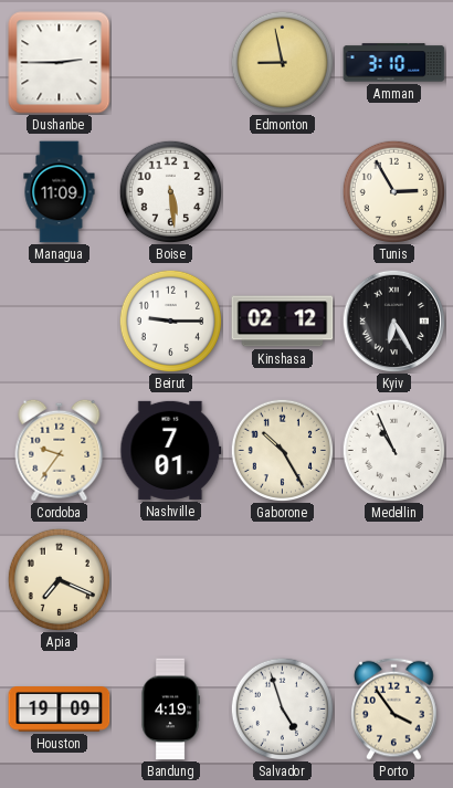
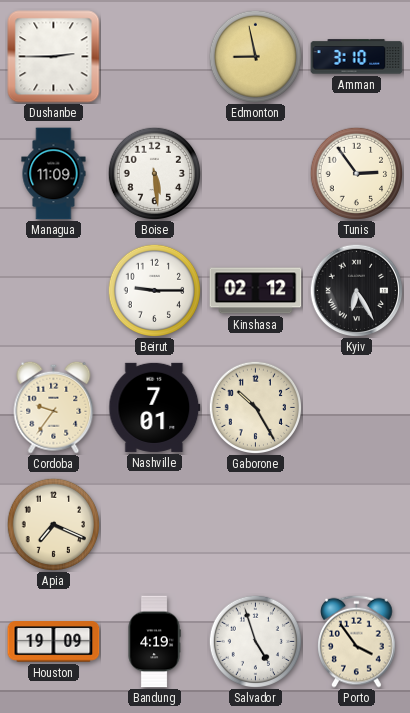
Tunis: 2:55 -> 2:54 (356, 173)
Medellin: 10:56 -> none (393, 450)
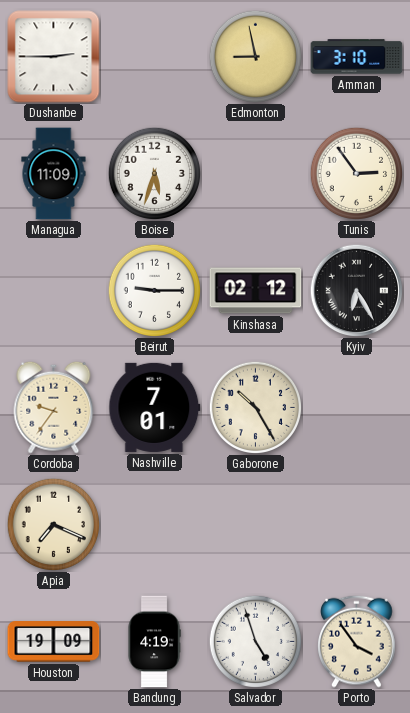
Boise: 5:29 -> 5:33 (154, 173)
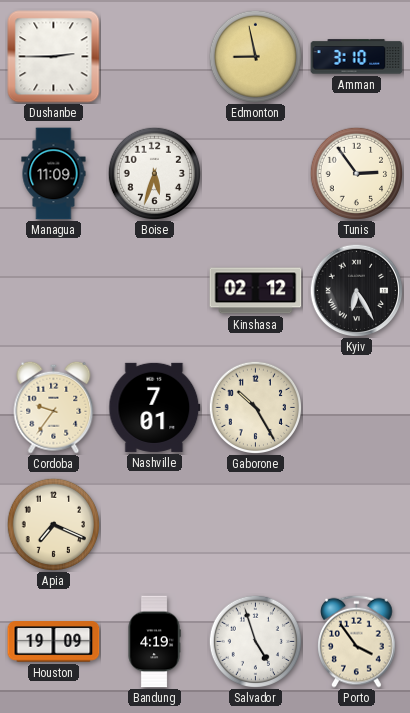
Beirut: 9:15 -> none (154, 290)
